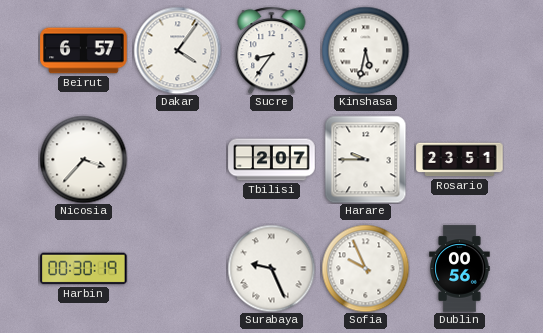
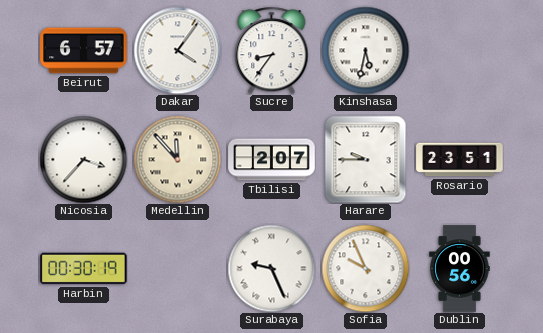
Medellin: none -> 11:53 (177, 159)
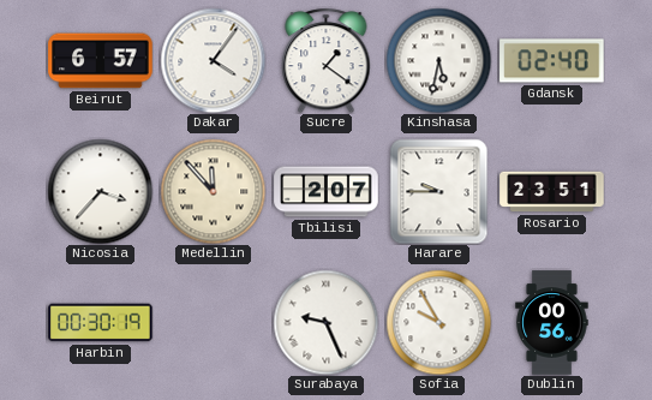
Sucre: 8:36 -> 1:21 (327, 60)
Gdansk: none -> 02:40 (552, 61)
Sofia: 9:56 -> 9:55 (438, 322)
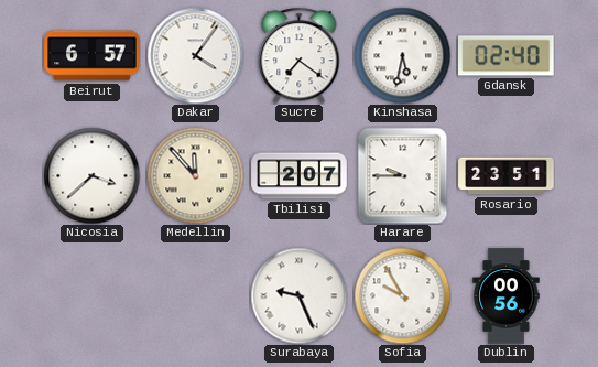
Sucre: 1:21 -> 7:21 (300, 55)
Nicosia: 3:37 -> 3:38 (91, 175)
Harbin: 00:30 -> none (101, 323)
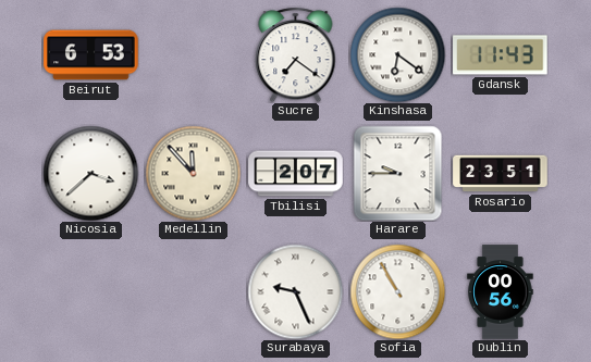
Beirut: 6:57 -> 6:53 (91, 55)
Dakar: 4:06 -> none (195, 55)
Kinshasa: 5:32 -> 6:21 (397, 54)
Gdansk: 02:40 -> 11:43 (501, 55)
Sofia: 9:55 -> 10:55 (397, 291)
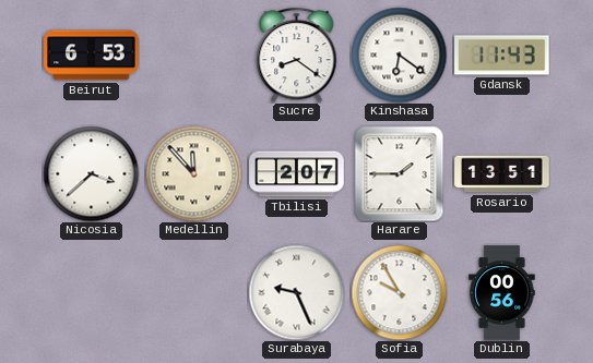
Sucre: 7:21 -> 8:21 (297, 55)
Harare: 9:45 -> 1:45 (400, 173)
Rosario: 23:51 -> 13:51 (502, 174)
Sofia: 10:55 -> 9:55 (399, 292)
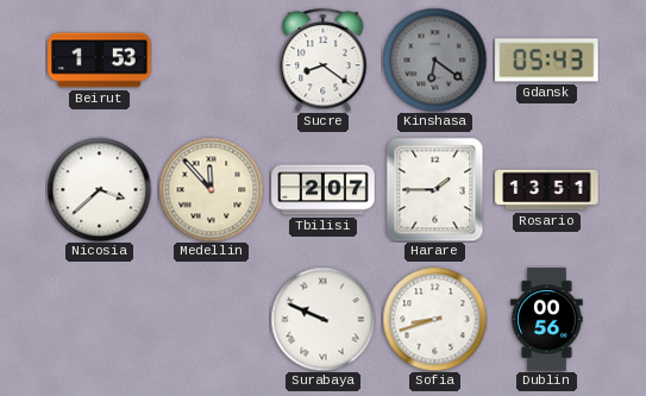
Beirut: 6:53 -> 1:53 (100, 61)
Kinshasa dial: white -> grey (434, 59)
Gdansk: 11:43 -> 05:43 (547, 61)
Surabaya: 9:26 -> 9:49 (322, 319)
Sofia: 9:55 -> 8:42 (434, 319)
